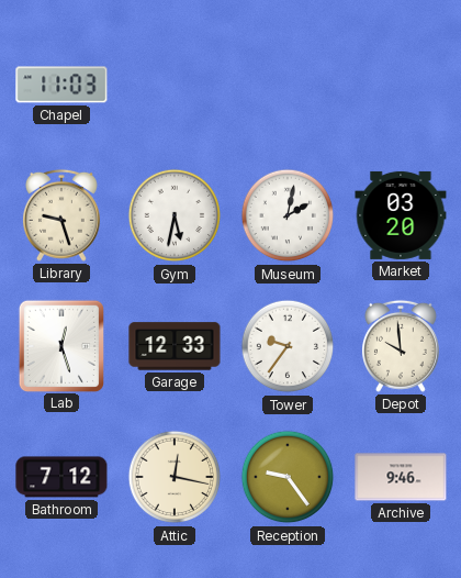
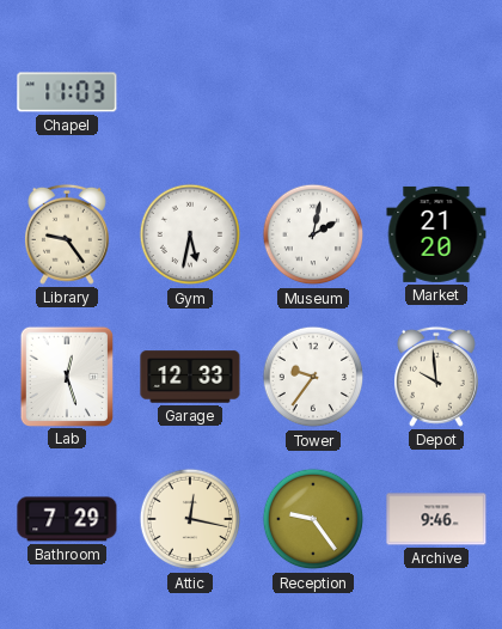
Library: 9:27 -> 9:24 (67, 234)
Market: 03:20 -> 21:20 (436, 234)
Bathroom: 7:12 -> 7:29 (67, 519)
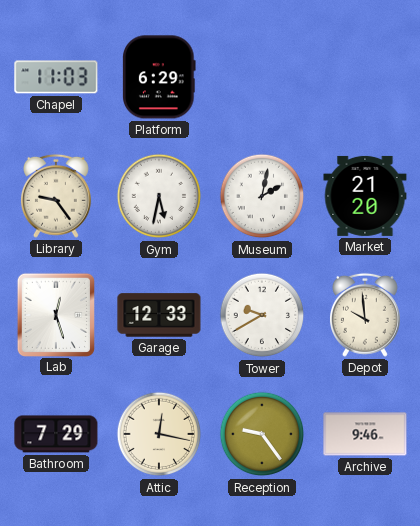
Platform: none -> 6:29 (160, 77)
Tower: 9:36 -> 9:40 (262, 315)
